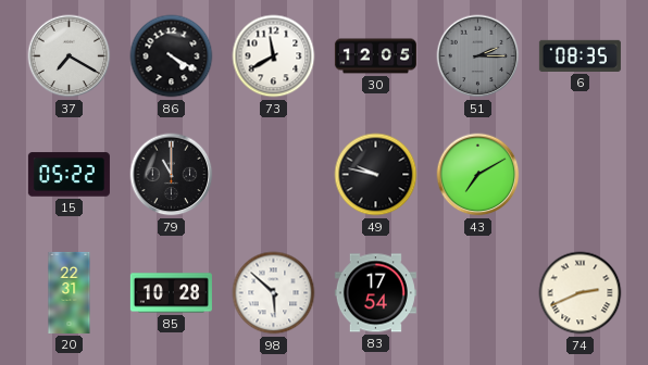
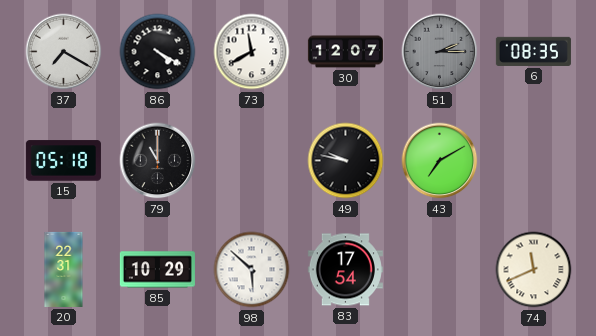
30: 12:05 -> 12:07 (345, 52)
15: 05:22 -> 05:18 (63, 161)
85: 10:28 -> 10:29 (157, 270)
74: 2:41 -> 11:41 (534, 270)
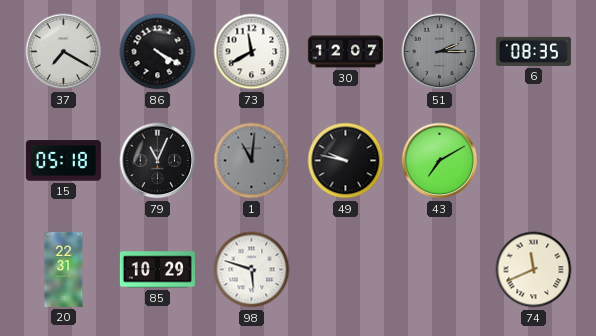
79: 11:00 -> 11:04 (158, 161)
1: none -> 11:01 (252, 161)
98: 5:52 -> 5:48 (252, 270)
83: 17:54 -> none (345, 270)
